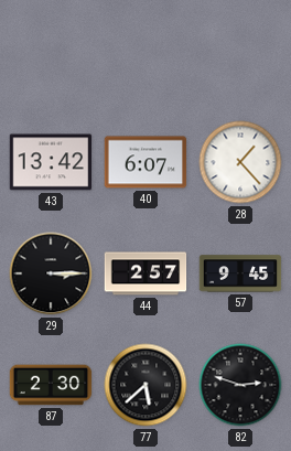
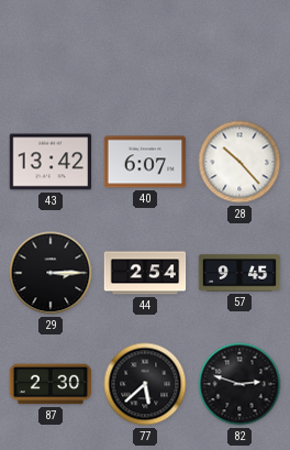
28: 1:23 -> 10:23 (239, 162)
44: 2:57 -> 2:54 (145, 273)
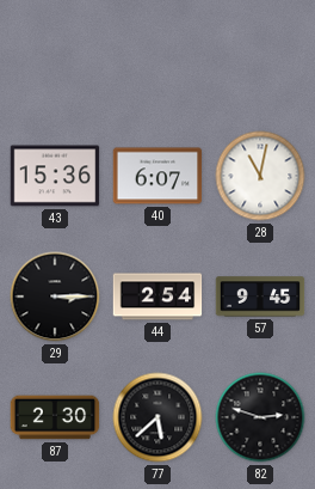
43: 13:42 -> 15:36 (55, 176)
28: 10:23 -> 11:02 (260, 176)
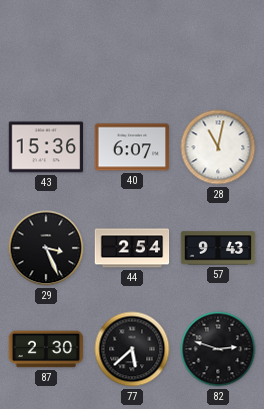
29: 3:15 -> 3:26 (46, 248)
57: 9:45 -> 9:43 (218, 248)
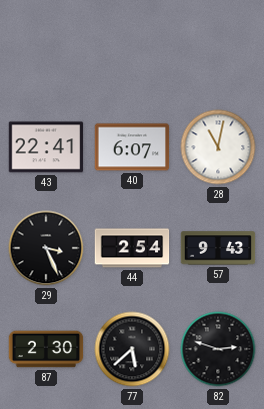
43: 15:36 -> 22:41 (46, 147)
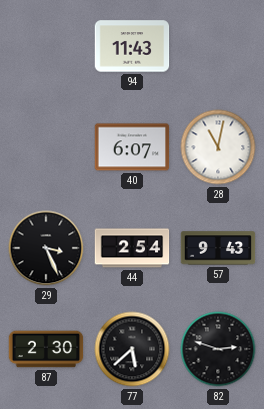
94: none -> 11:43 (132, 46)
43: 22:41 -> none (46, 147)
